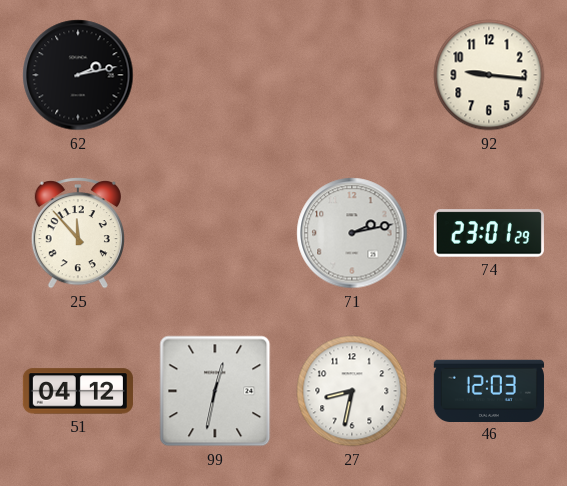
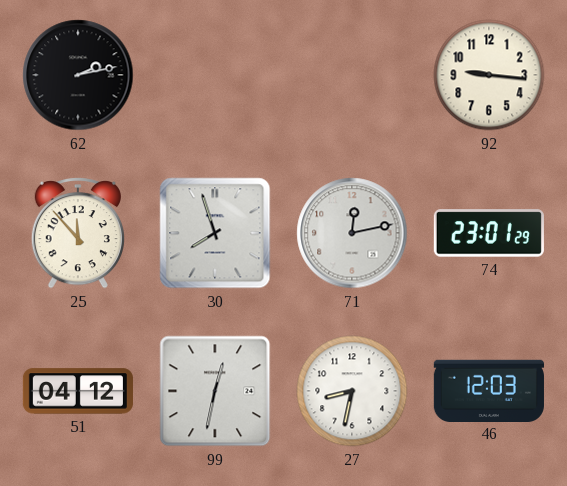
30: none -> 7:57 (215, 233)
71: 2:13 -> 12:13 (352, 233)
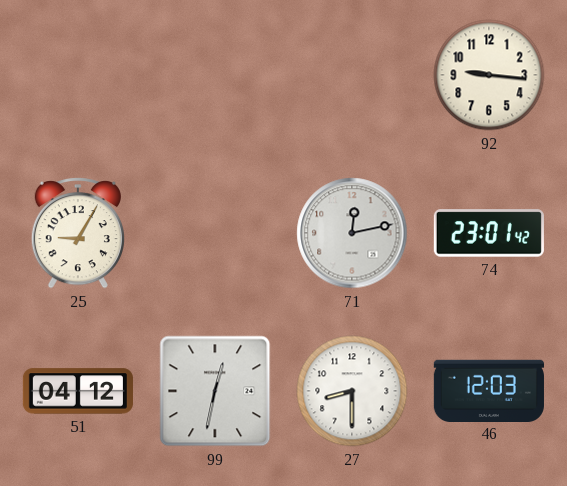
62: 2:13 -> none (78, 75)
25: 11:53 -> 9:05 (78, 234)
30: 7:57 -> none (215, 233)
74: 23:01:29 -> 23:01:42 (489, 233)
27: 8:32 -> 8:30 (352, 391)
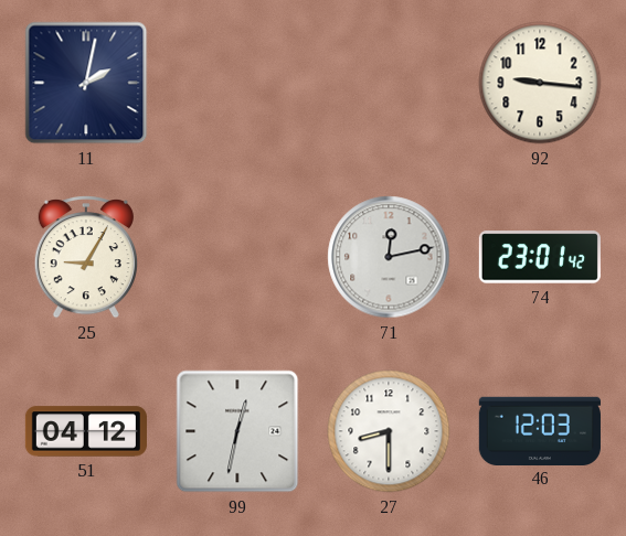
11: none -> 2:02 (86, 83)
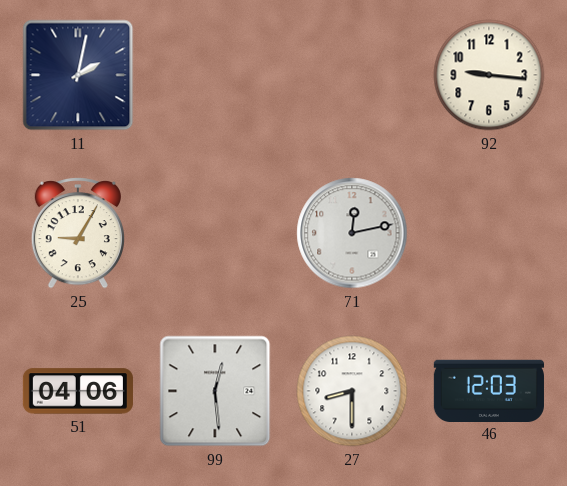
74: 23:01 -> none (540, 257)
51: 04:12 -> 04:06 (78, 391)
99: 12:32 -> 12:29 (215, 391)
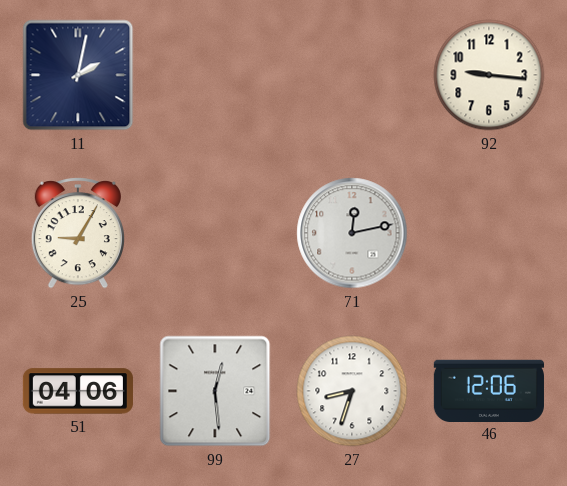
27: 8:30 -> 8:33 (352, 391)
46: 12:03 -> 12:06 (489, 390)
